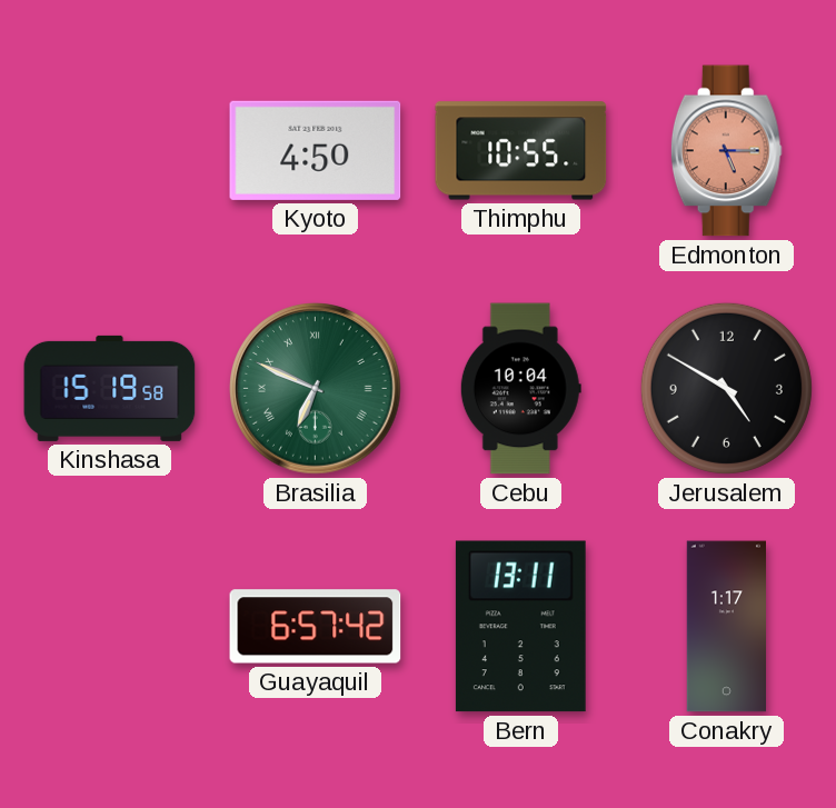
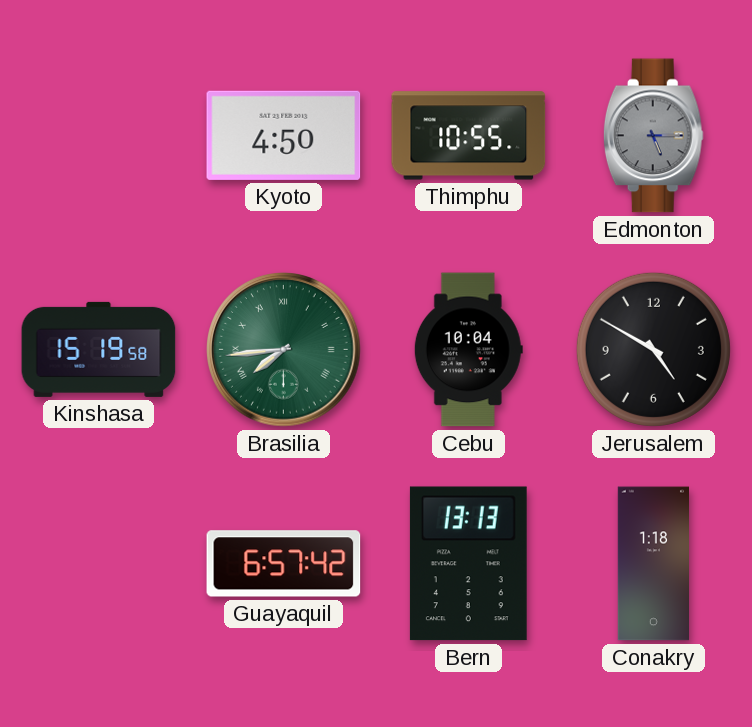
Edmonton dial: salmon -> grey (653, 136)
Brasilia: 6:49 -> 7:44 (284, 350)
Bern: 13:11 -> 13:13 (468, 564)
Conakry: 1:17 -> 1:18 (653, 564)
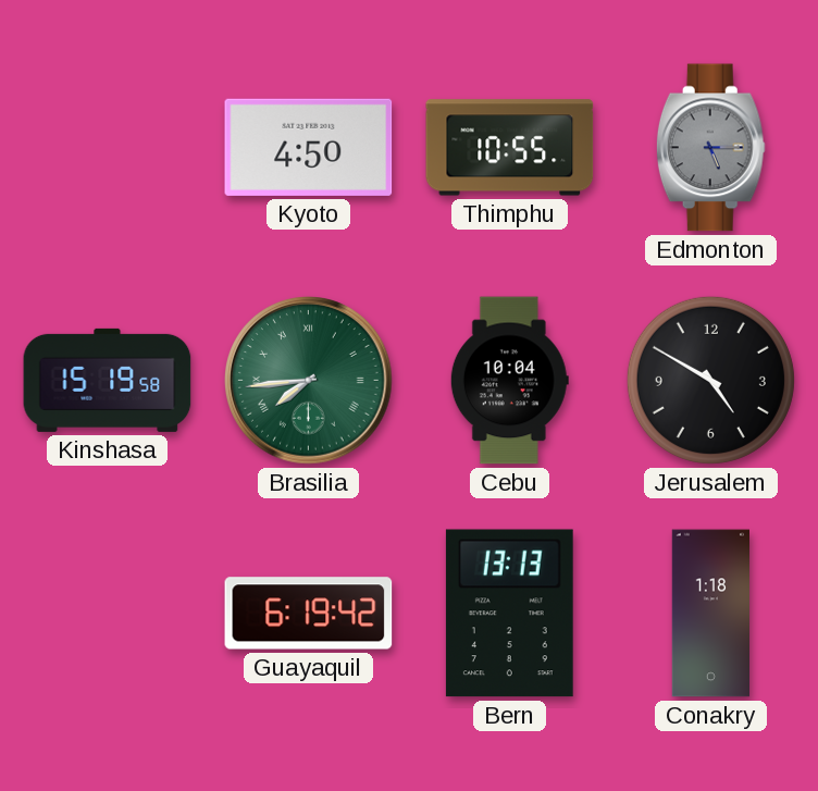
Guayaquil: 6:57 -> 6:19 (309, 614)
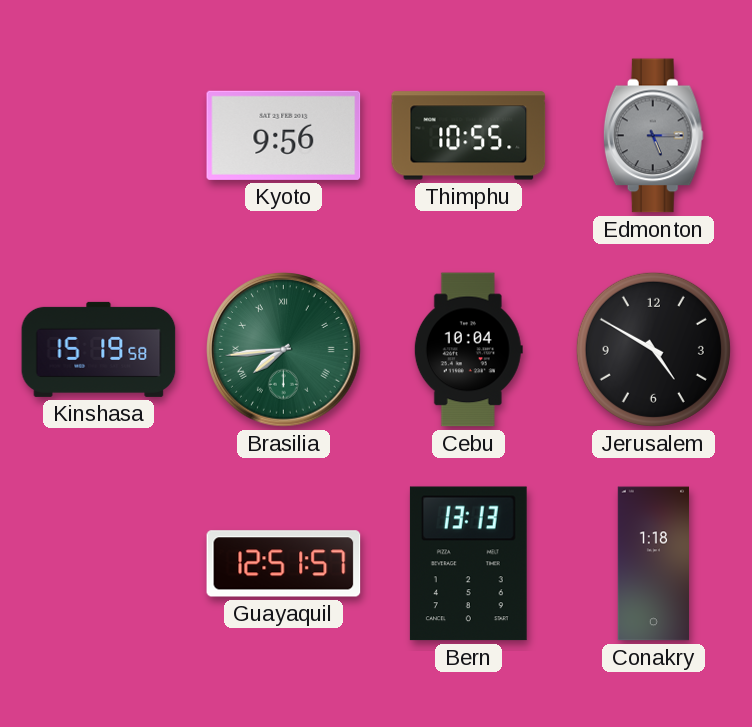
Kyoto: 4:50 -> 9:56 (284, 135)
Guayaquil: 6:19 -> 12:51 (284, 564)
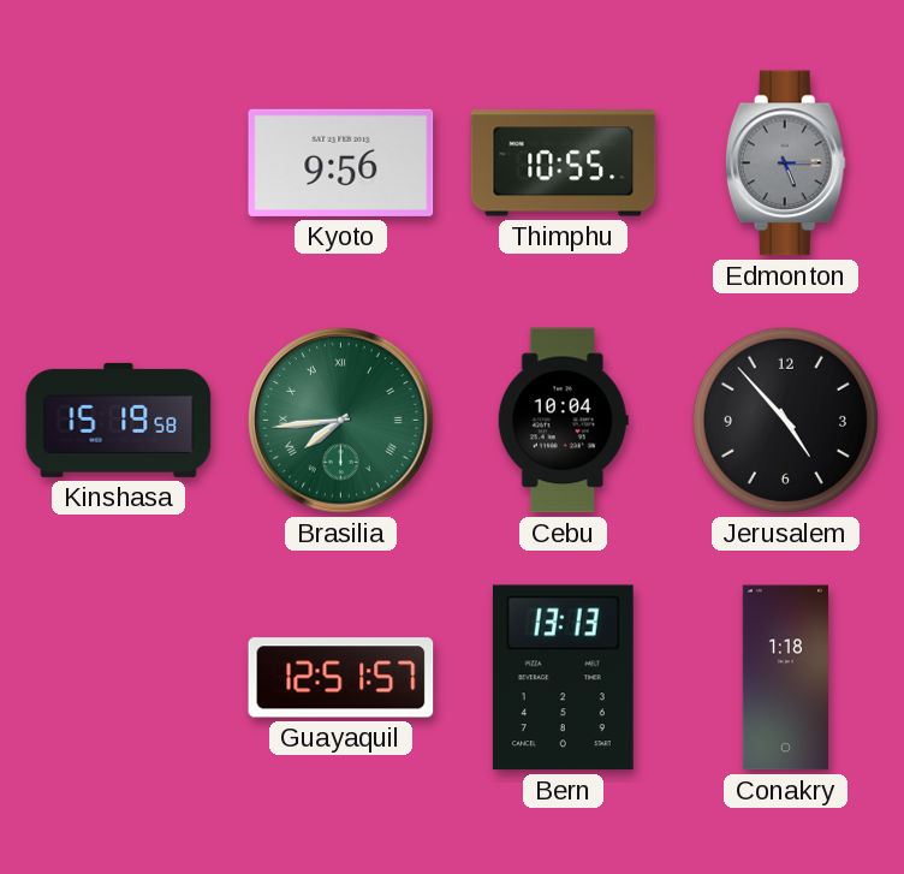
Jerusalem: 4:50 -> 4:53 (785, 420)
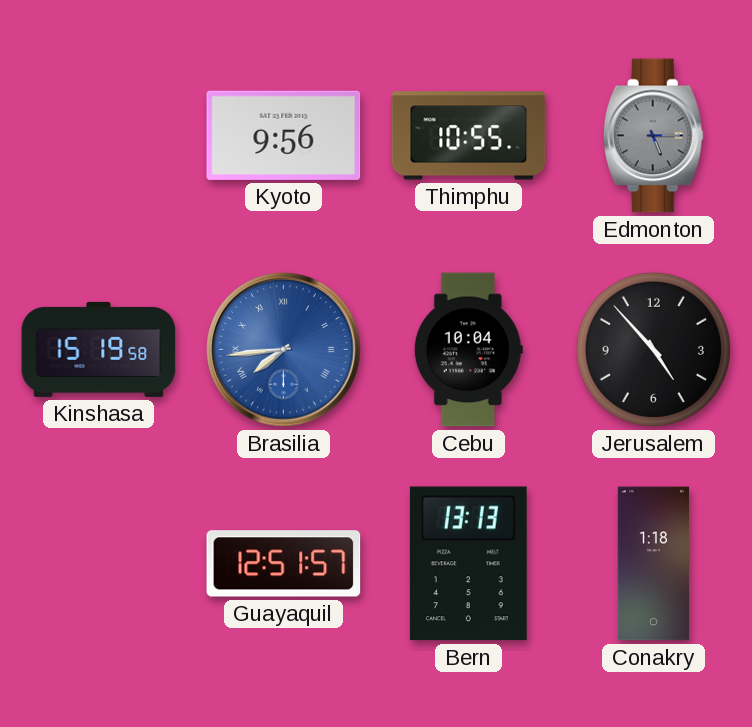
Brasilia dial: green -> blue (284, 350)
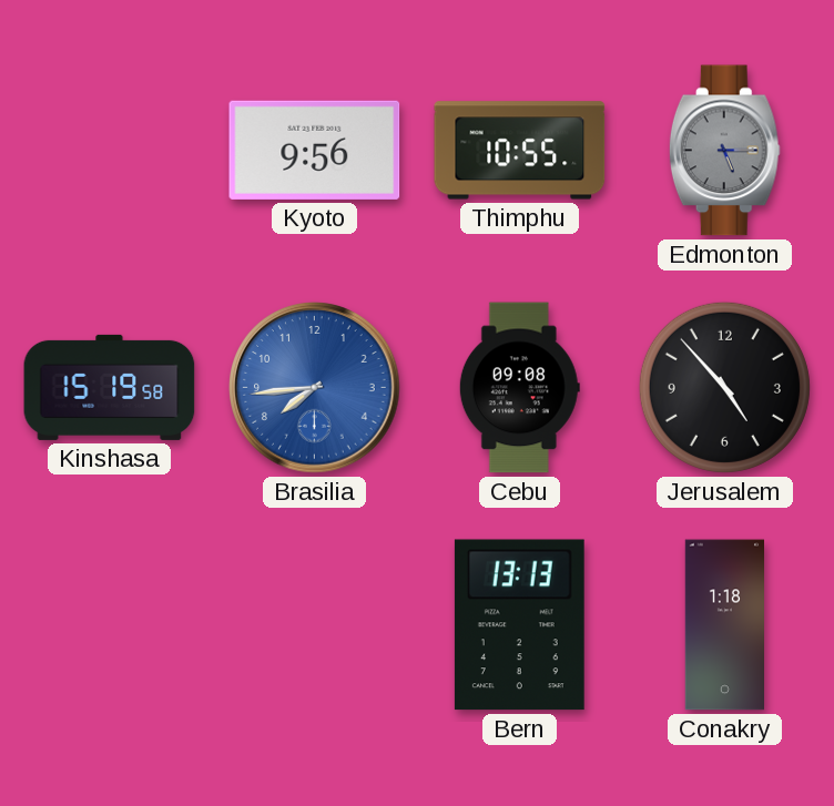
Brasilia numerals: Roman -> Arabic (315, 388)
Cebu: 10:04 -> 09:08 (519, 388)
Guayaquil: 12:51 -> none (284, 564)
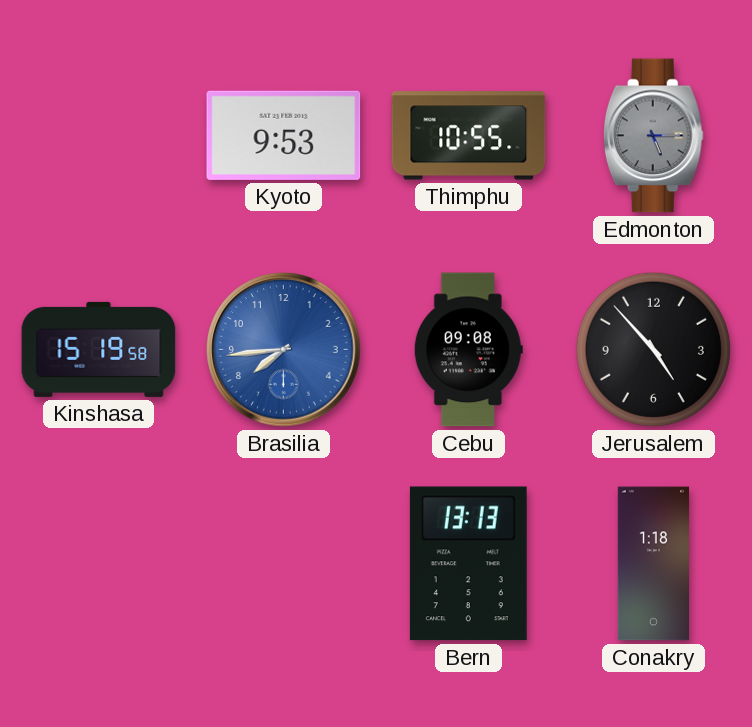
Kyoto: 9:56 -> 9:53 (284, 135)
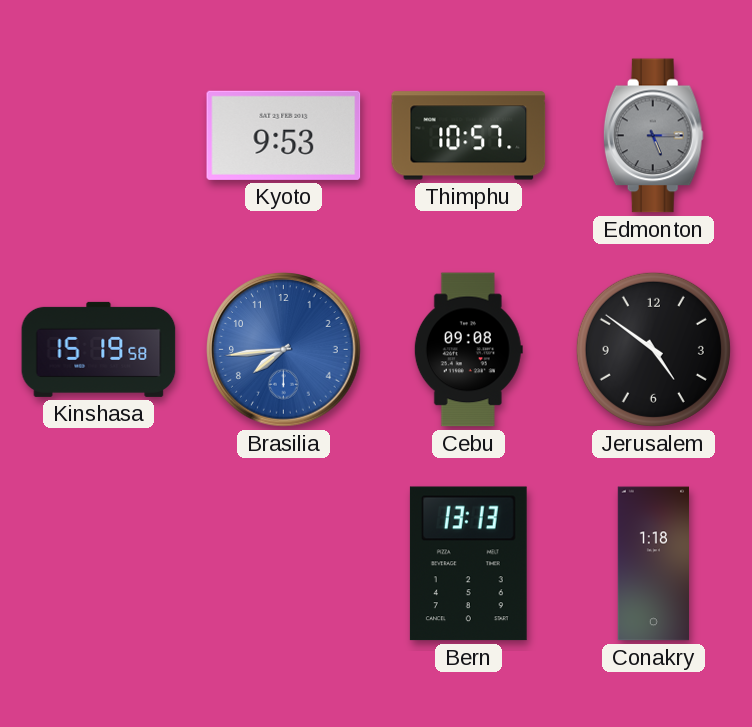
Thimphu: 10:55 -> 10:57 (469, 136)
Jerusalem: 4:53 -> 4:51 (653, 349)
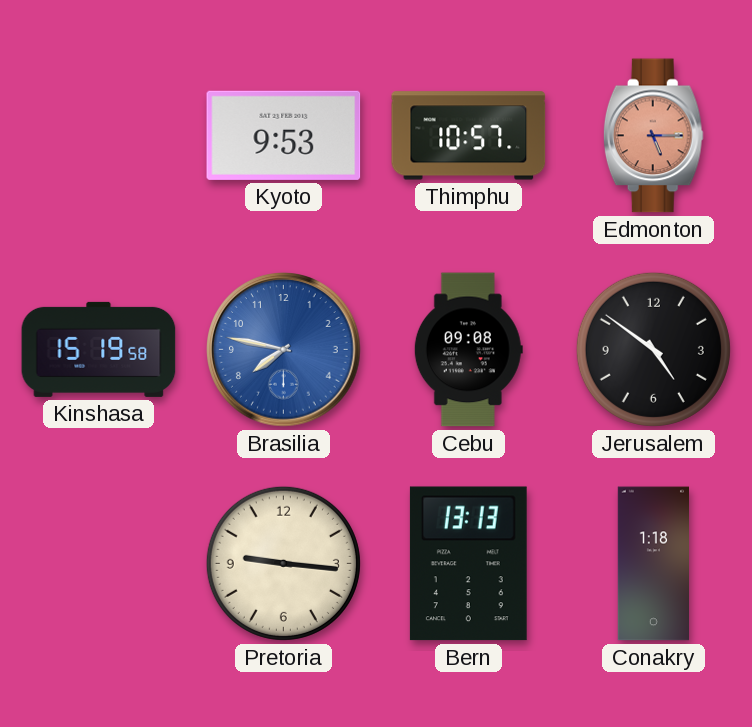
Edmonton dial: grey -> salmon (653, 136)
Brasilia: 7:44 -> 7:47 (284, 350)
Pretoria: none -> 9:16 (283, 563)
